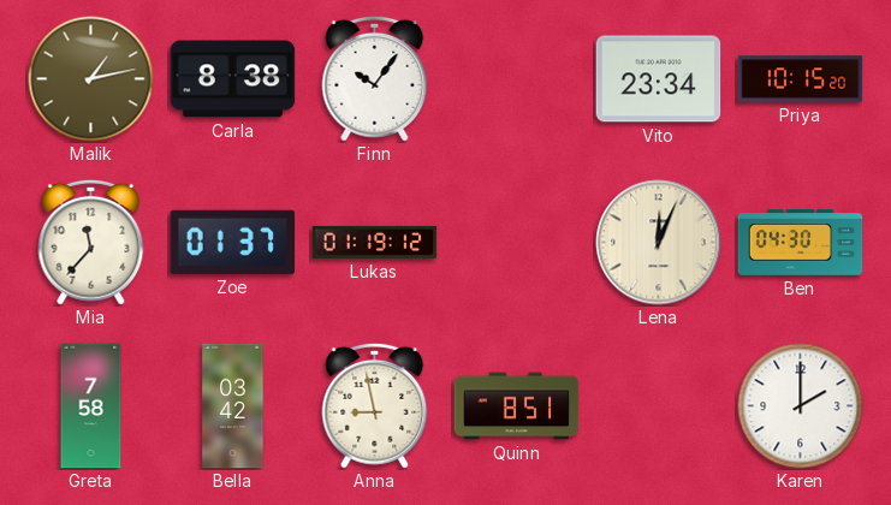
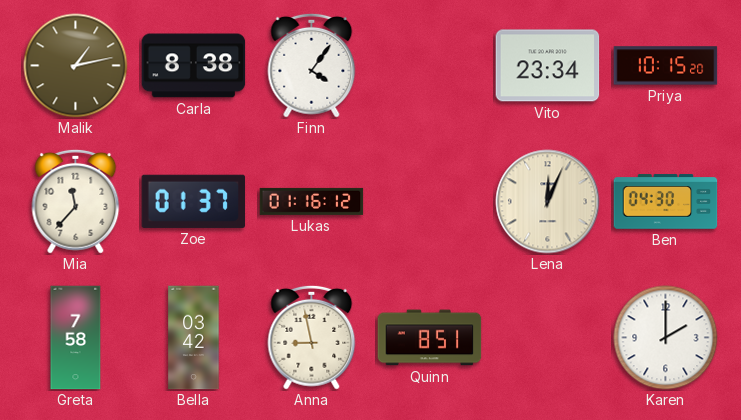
Finn: 10:06 -> 4:06 (312, 65)
Lukas: 01:19 -> 01:16 (312, 201)
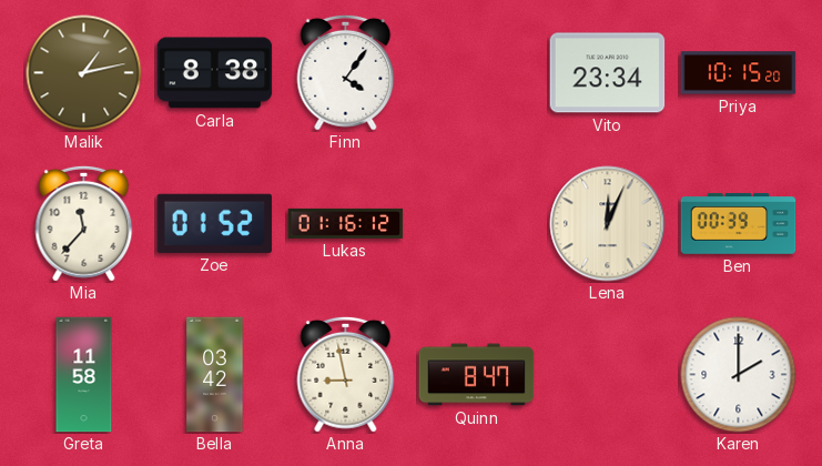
Zoe: 01:37 -> 01:52 (215, 223)
Ben: 04:30 -> 00:39 (739, 224)
Greta: 7:58 -> 11:58 (84, 375)
Quinn: 8:51 -> 8:47 (477, 375)
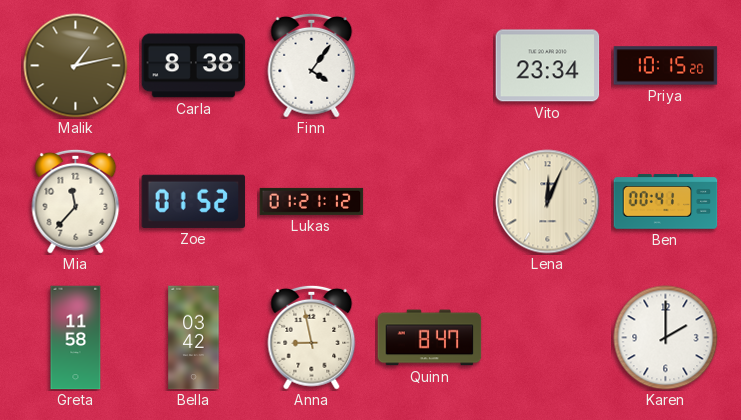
Lukas: 01:16 -> 01:21 (312, 201)
Ben: 00:39 -> 00:41 (666, 202)
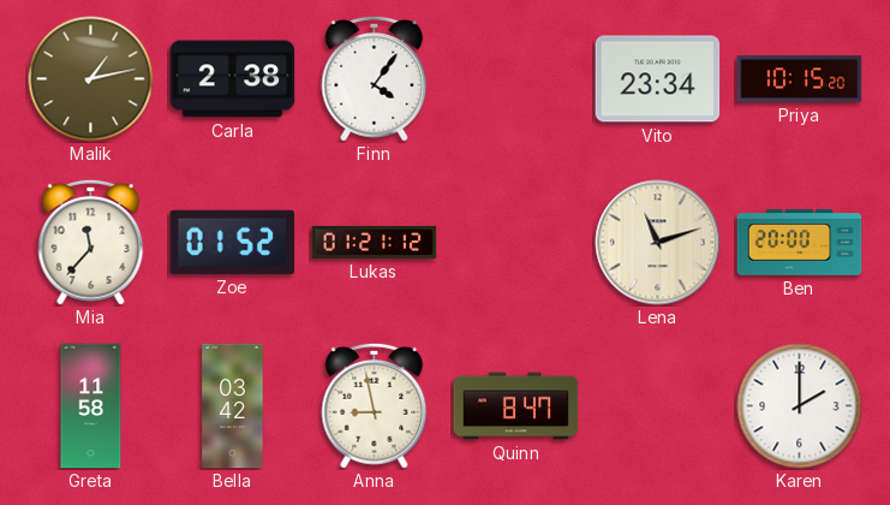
Carla: 8:38 -> 2:38 (233, 79)
Lena: 12:04 -> 11:12 (658, 243)
Ben: 00:41 -> 20:00 (800, 243)
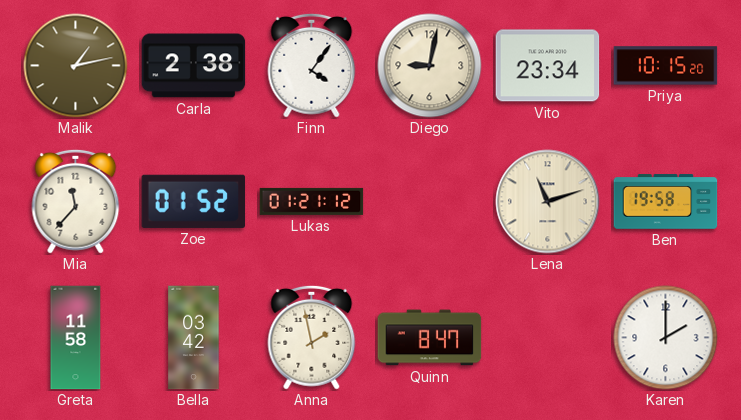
Diego: none -> 9:02 (430, 66)
Ben: 20:00 -> 19:58 (666, 202)
Anna: 8:58 -> 1:58 (312, 337)
